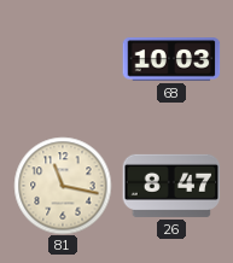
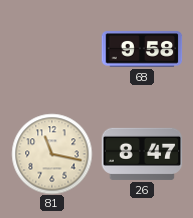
68: 10:03 -> 9:58 (142, 49)
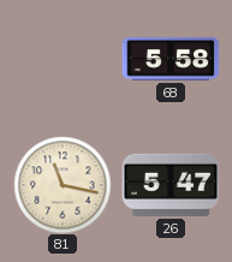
68: 9:58 -> 5:58 (171, 59)
26: 8:47 -> 5:47 (171, 185)
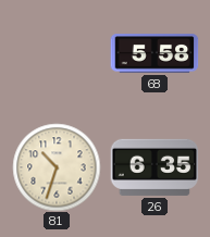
81: 11:17 -> 10:33 (57, 167)
26: 5:47 -> 6:35 (155, 167)
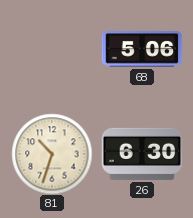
68: 5:58 -> 5:06 (142, 49)
26: 6:35 -> 6:30 (142, 154)
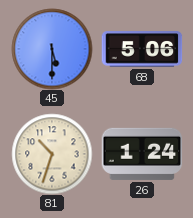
45: none -> 5:30 (52, 49)
26: 6:30 -> 1:24 (142, 154)
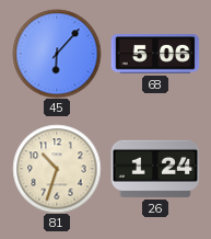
45: 5:30 -> 6:07 (57, 54)
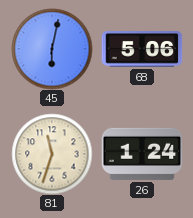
45: 6:07 -> 6:02 (52, 49)
81: 10:33 -> 11:33 (52, 154)
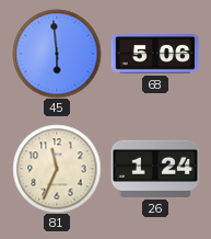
45: 6:02 -> 5:59 (57, 54)
81: 11:33 -> 11:34 (57, 169)
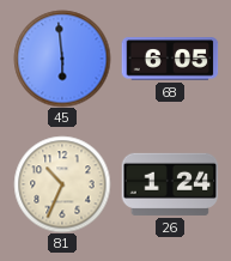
68: 5:06 -> 6:05 (170, 59)
81: 11:34 -> 10:34 (62, 184)
